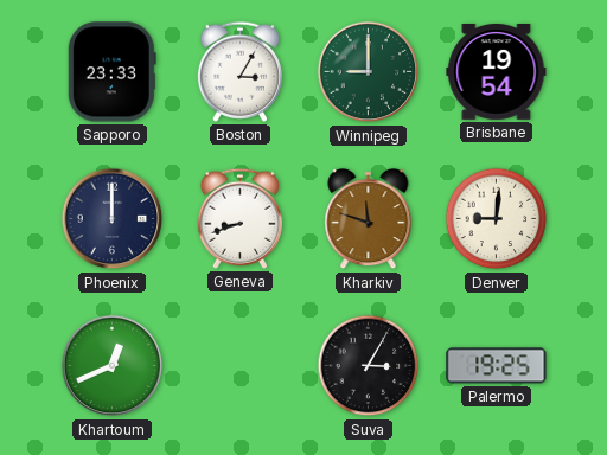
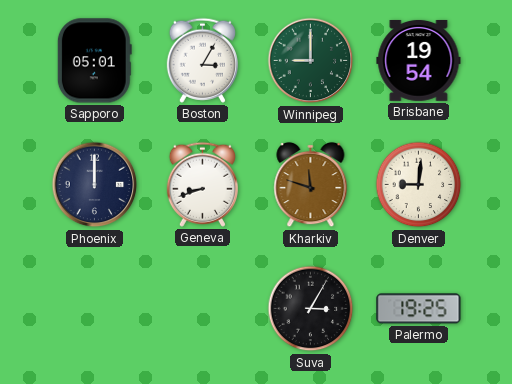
Sapporo: 23:33 -> 05:01 (94, 61)
Khartoum: 12:41 -> none (113, 366)
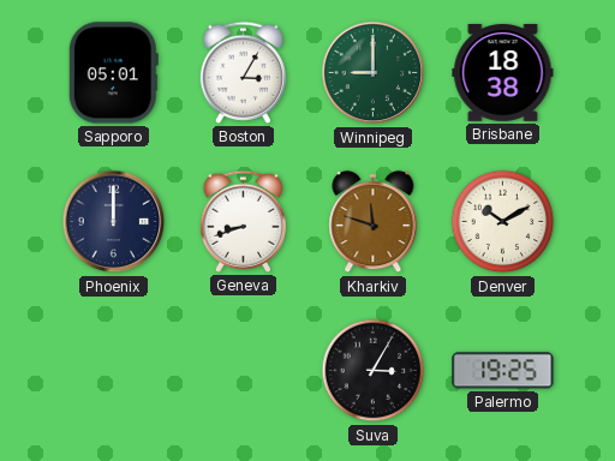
Brisbane: 19:54 -> 18:38 (503, 72)
Denver: 9:01 -> 10:10 (503, 222)
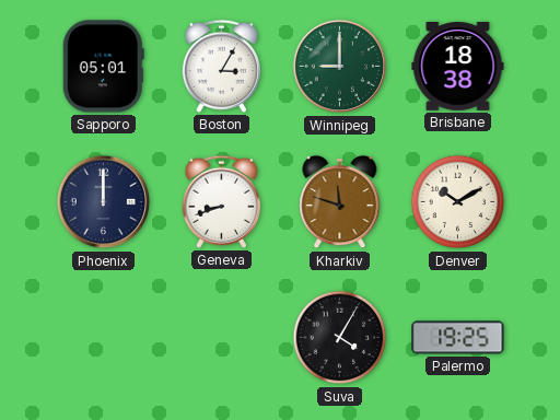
Suva: 3:05 -> 4:05 (340, 338)
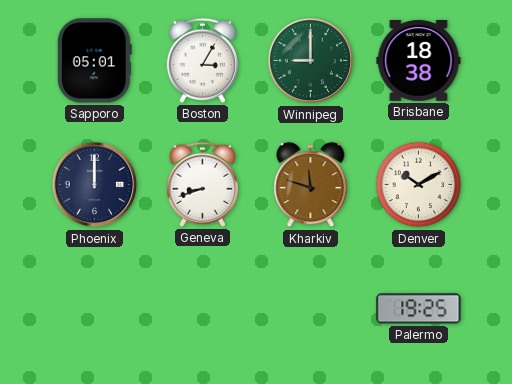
Suva: 4:05 -> none (340, 338)
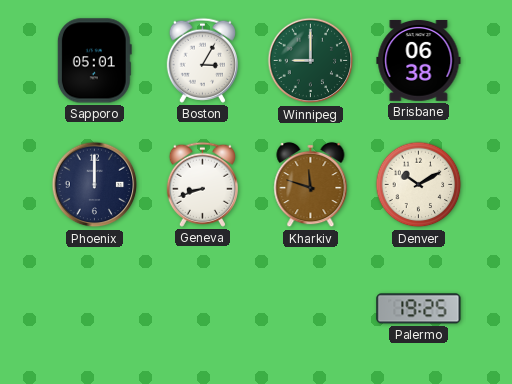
Brisbane: 18:38 -> 06:38 (419, 60)
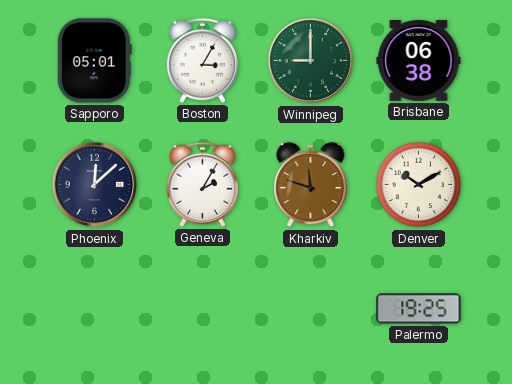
Phoenix: 12:00 -> 12:08 (95, 185)
Geneva: 8:42 -> 2:05 (202, 184)
